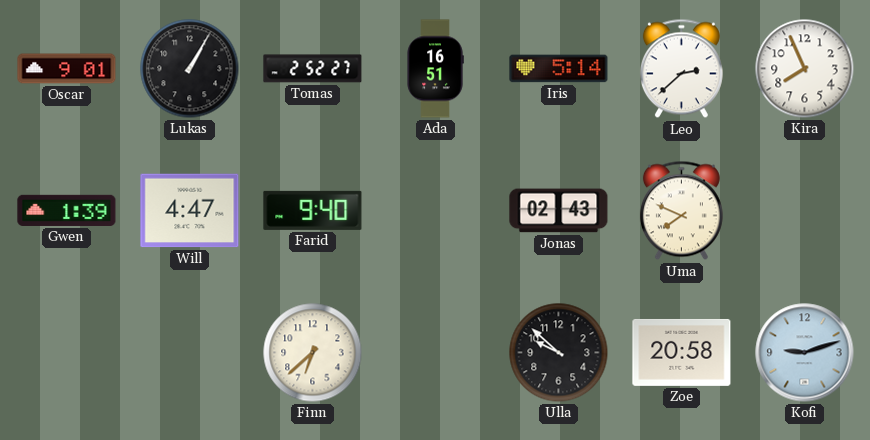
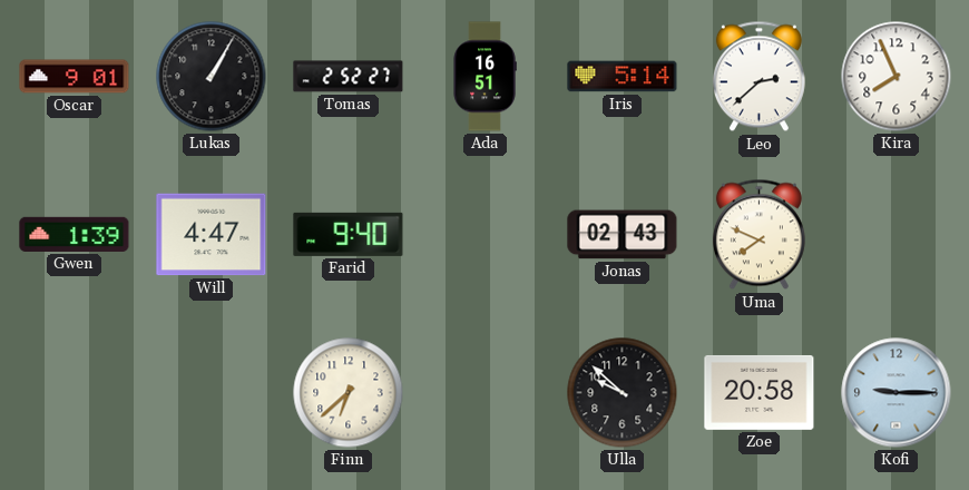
Kofi: 9:12 -> 9:15 (897, 393)
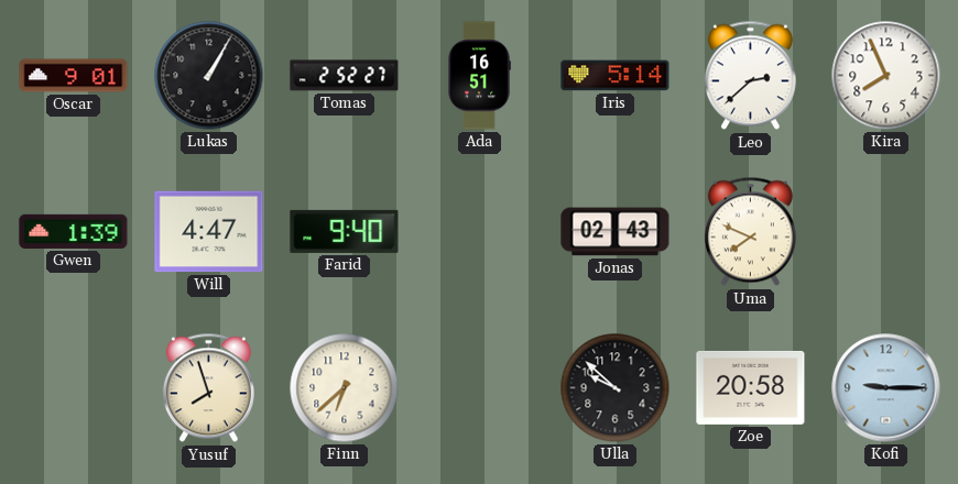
Yusuf: none -> 7:57 (208, 388)
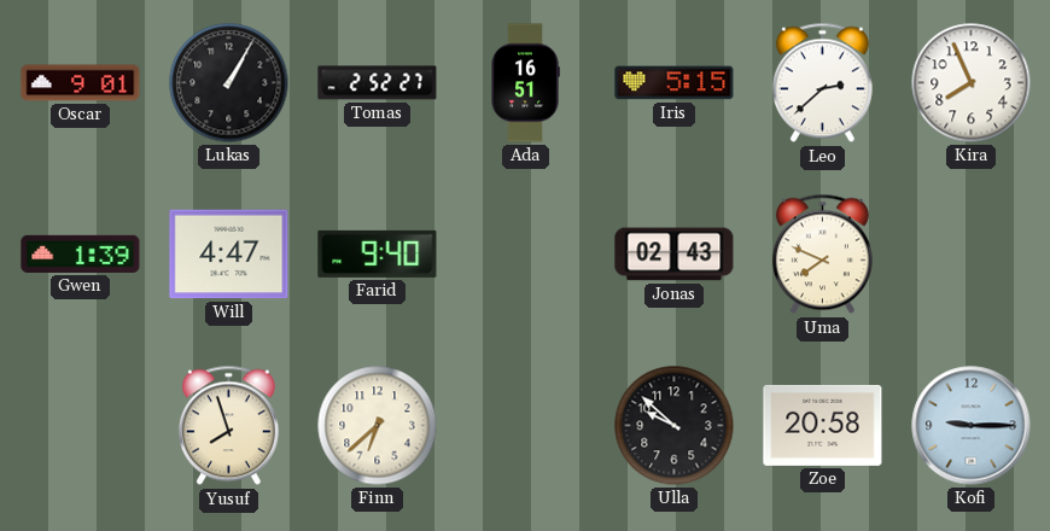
Iris: 5:14 -> 5:15 (675, 83)
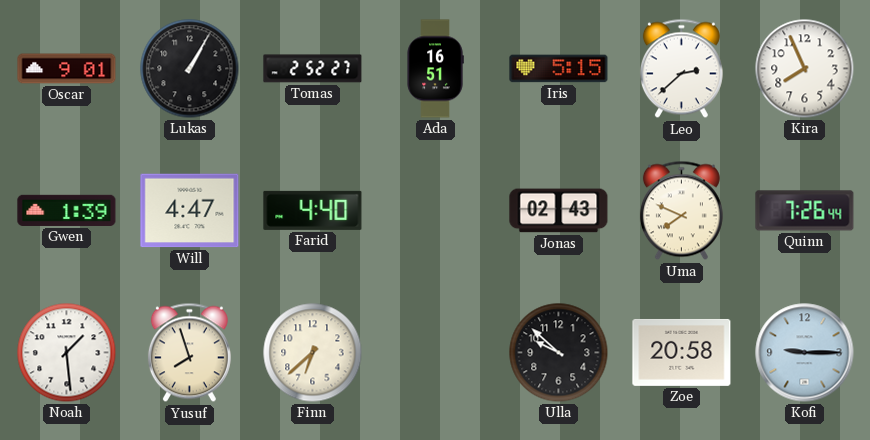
Farid: 9:40 -> 4:40 (313, 210)
Quinn: none -> 7:26 (805, 211)
Noah: none -> 1:29 (67, 353)
